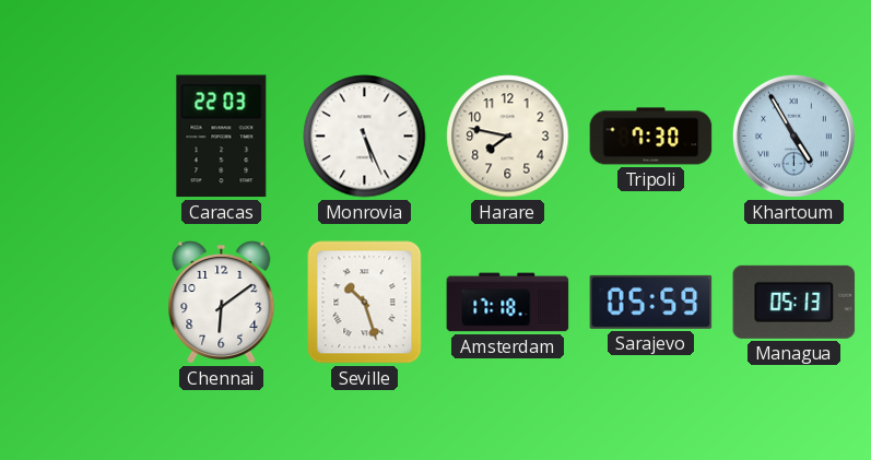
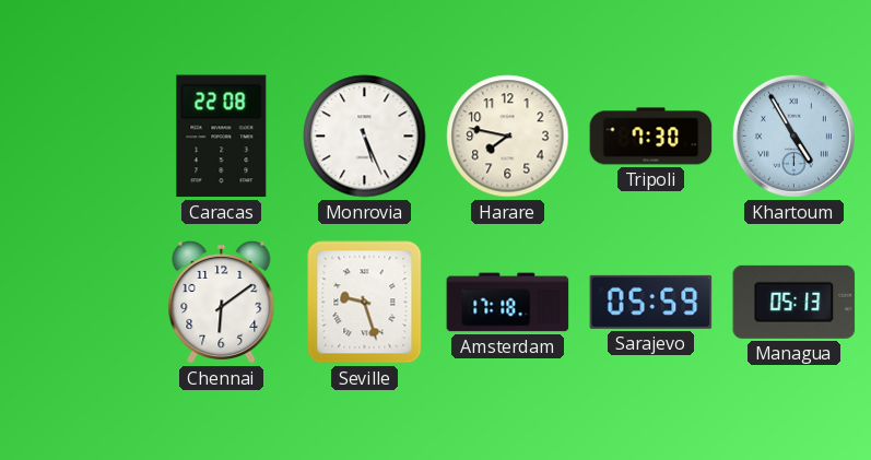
Caracas: 22:03 -> 22:08 (222, 137)
Seville: 10:27 -> 9:27 (365, 303)
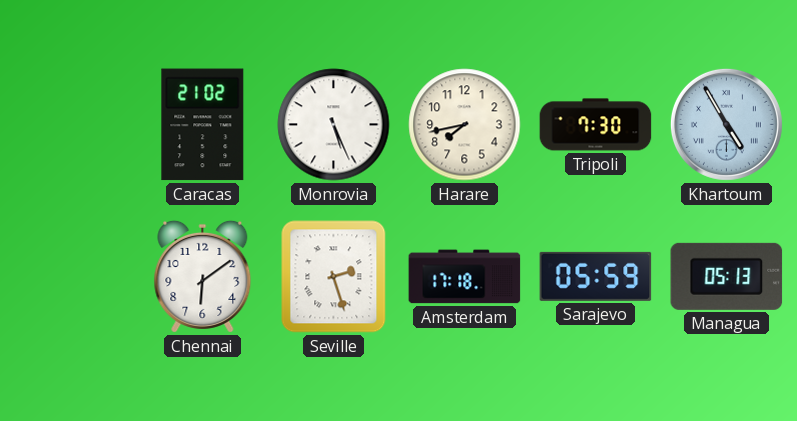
Caracas: 22:08 -> 21:02 (203, 125)
Harare: 7:47 -> 7:43 (465, 125)
Seville: 9:27 -> 2:27 (334, 277)
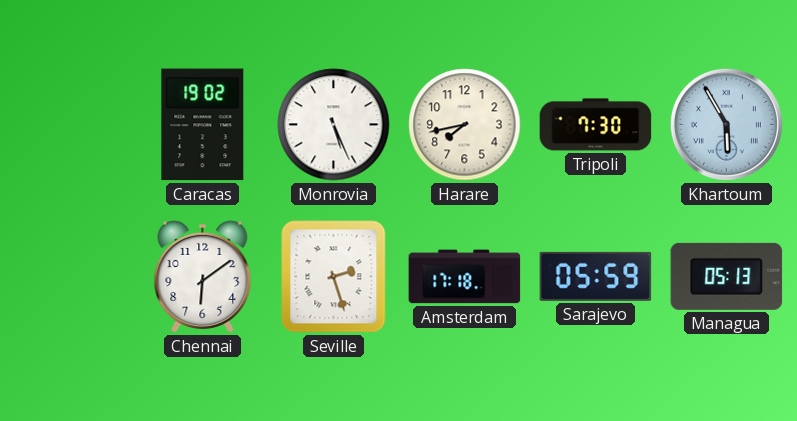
Caracas: 21:02 -> 19:02 (203, 125)
Khartoum: 4:55 -> 5:55 (726, 124)
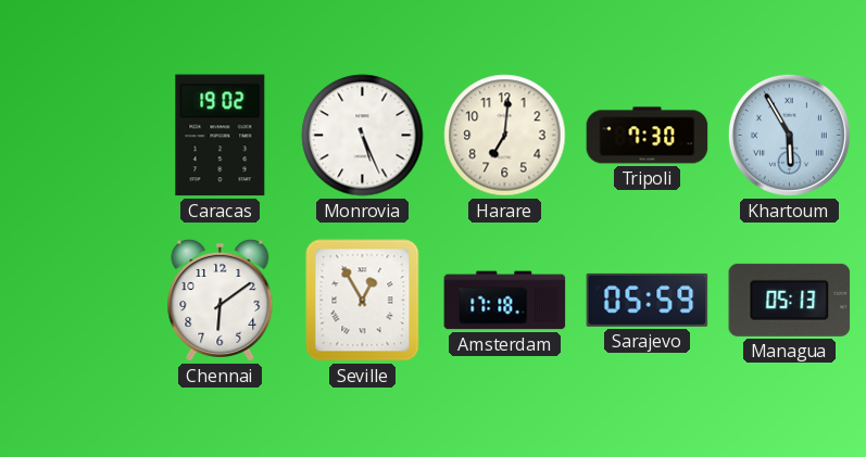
Harare: 7:43 -> 7:01 (505, 136)
Seville: 2:27 -> 12:55 (363, 301)
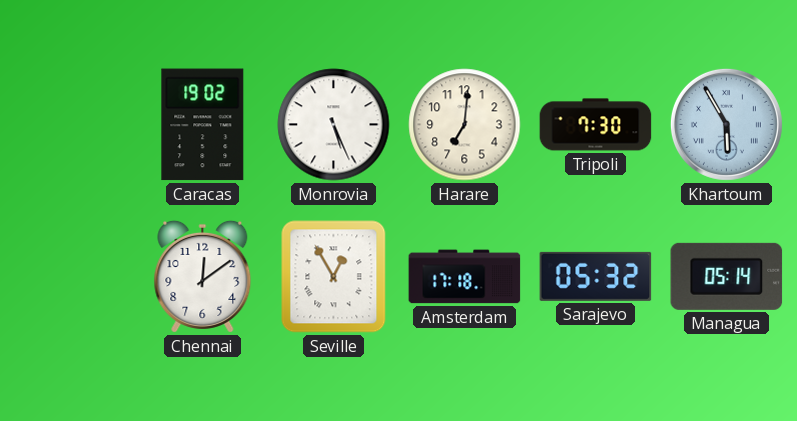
Chennai: 6:09 -> 12:09 (203, 276)
Sarajevo: 05:59 -> 05:32 (596, 276)
Managua: 05:13 -> 05:14 (727, 276)
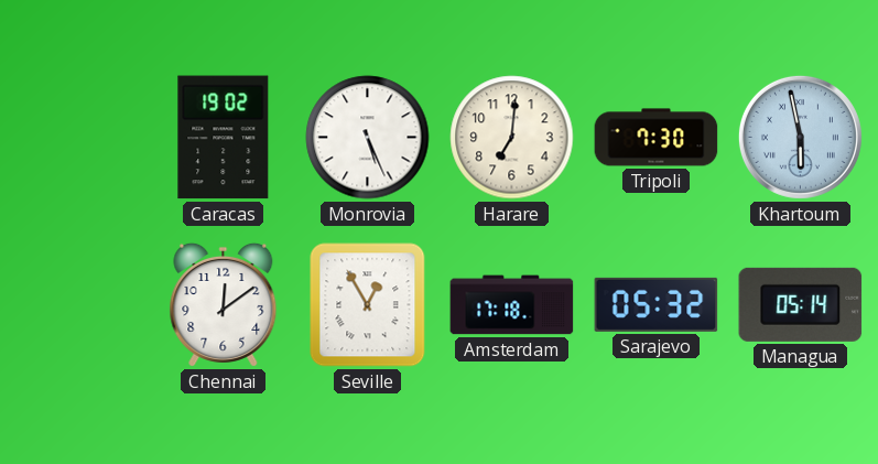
Khartoum: 5:55 -> 5:58 (800, 137)
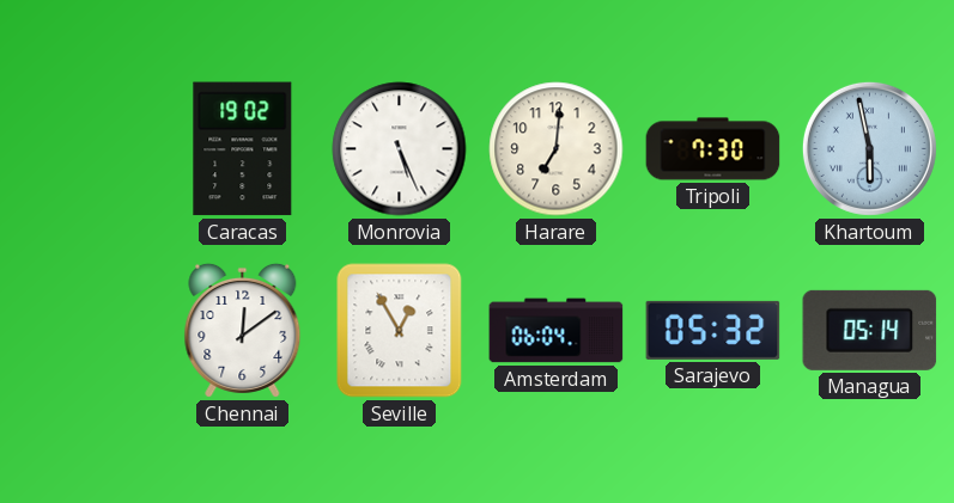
Amsterdam: 17:18 -> 06:04 (557, 331)
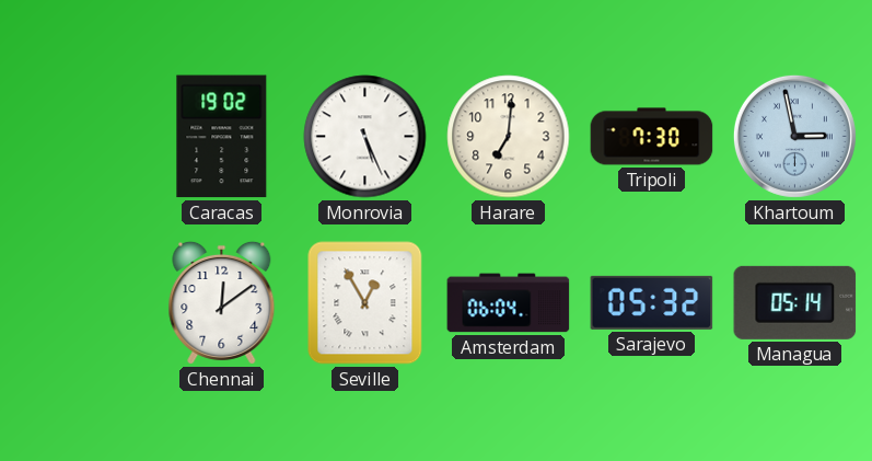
Khartoum: 5:58 -> 2:58 (794, 136)
